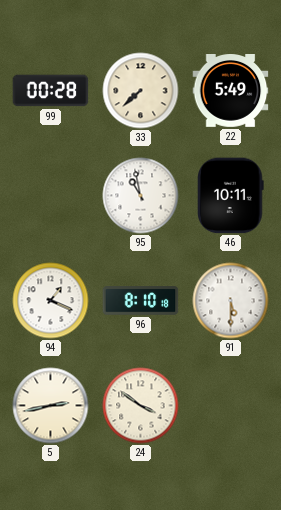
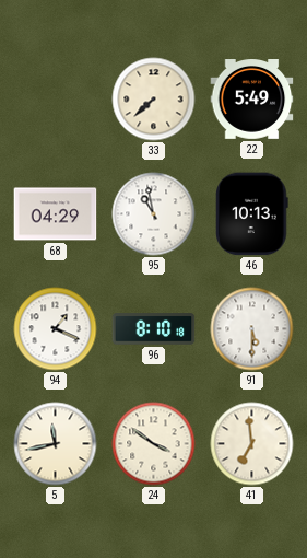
99: 00:28 -> none (51, 91)
68: none -> 04:29 (56, 214)
46: 10:11 -> 10:13 (252, 214)
5: 2:43 -> 11:43 (56, 444)
41: none -> 6:59 (252, 444)
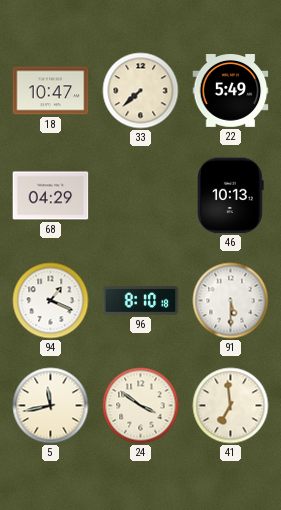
18: none -> 10:47 (51, 91)
95: 10:58 -> none (154, 214)
